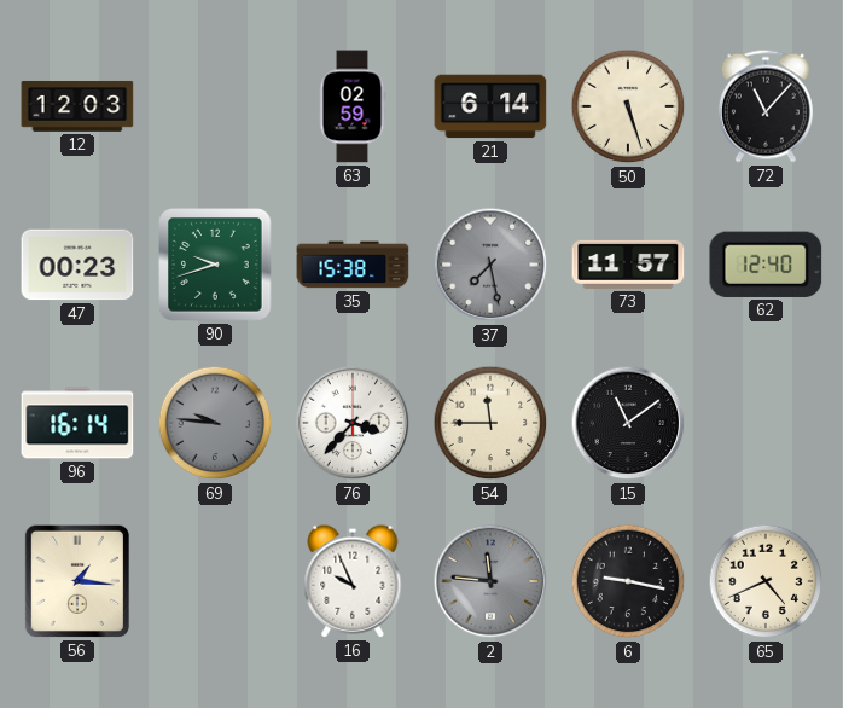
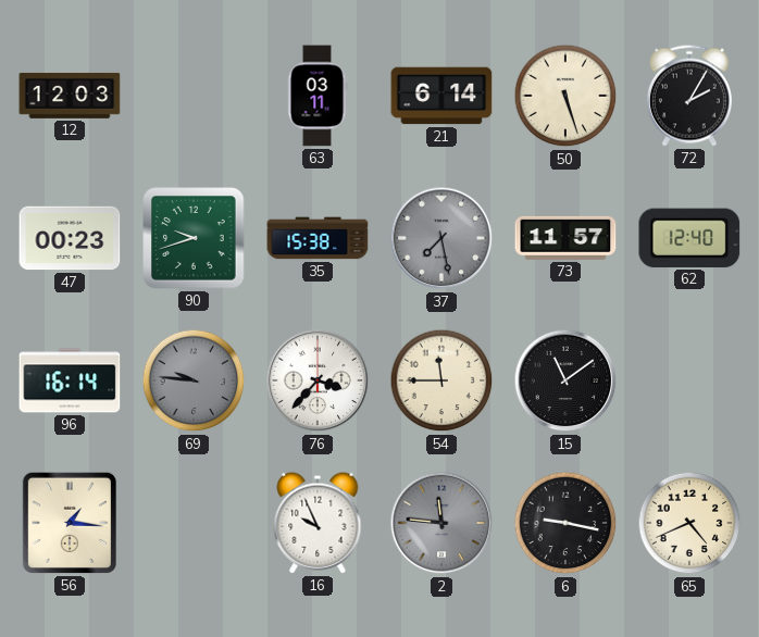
63: 02:59 -> 03:11 (318, 96)
72: 11:07 -> 2:05 (689, 96)
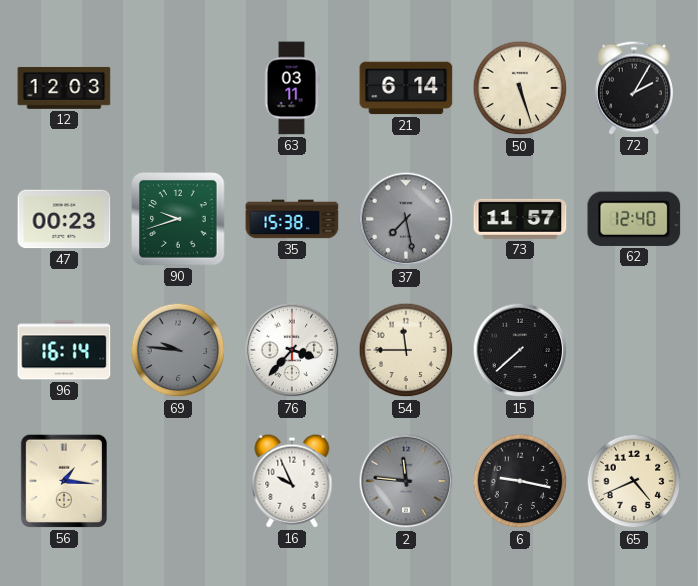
15: 11:09 -> 7:38 (520, 350)
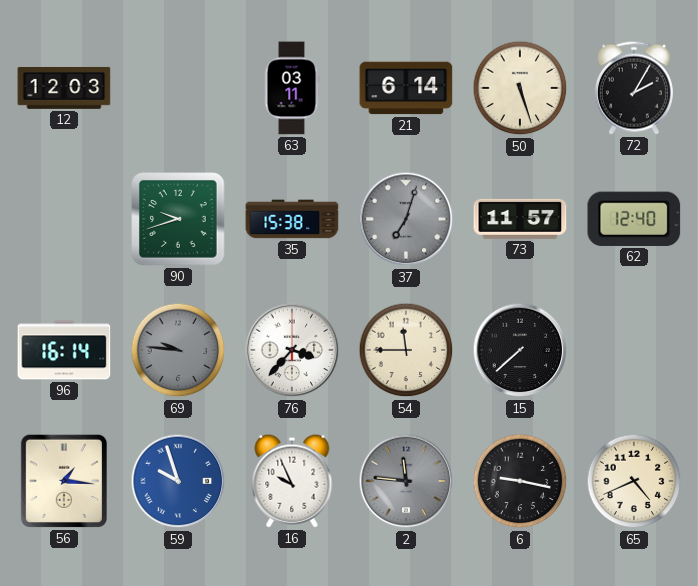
47: 00:23 -> none (64, 219)
37: 7:28 -> 7:03 (406, 219)
59: none -> 9:57 (178, 481)
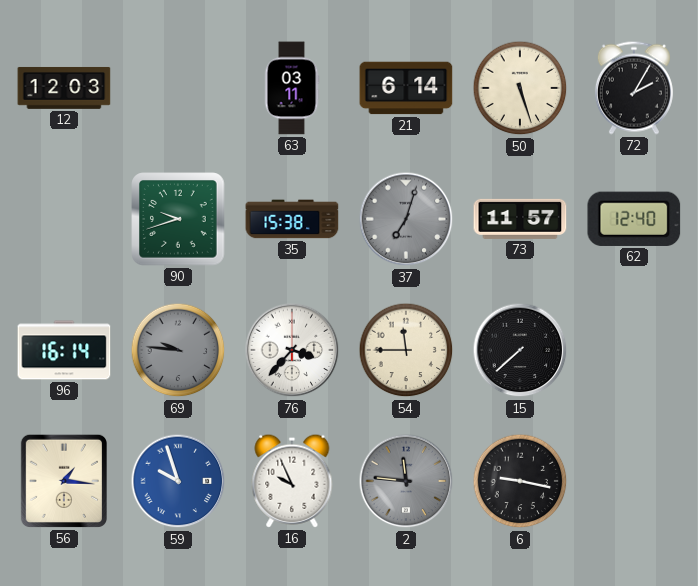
65: 4:41 -> none (634, 481)
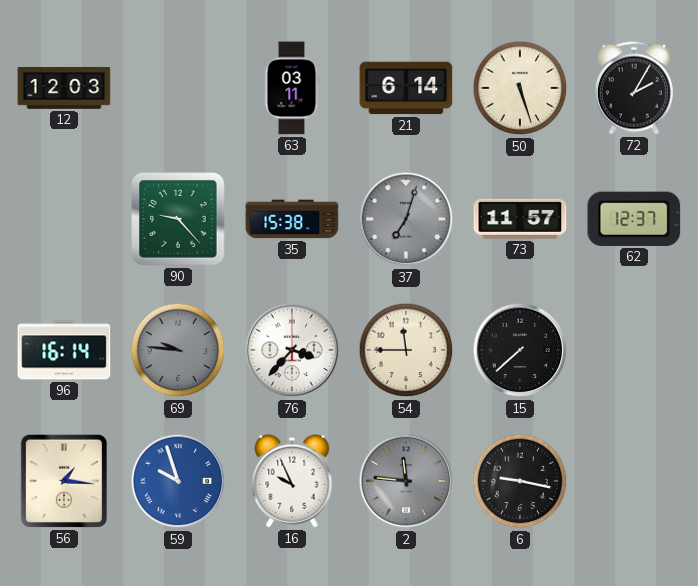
90: 9:42 -> 9:23 (178, 219)
62: 12:40 -> 12:37 (634, 219)
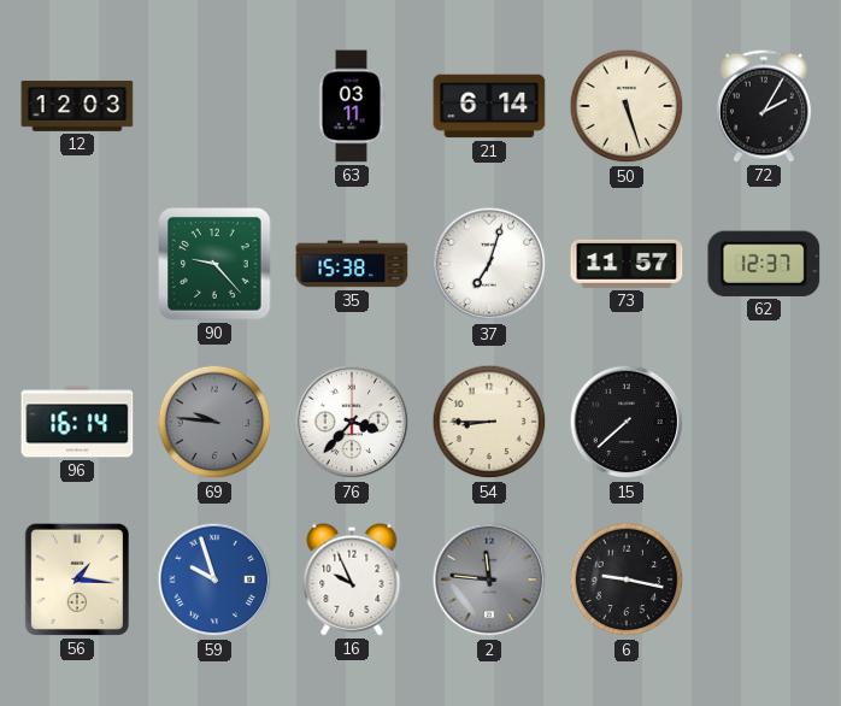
37 dial: grey -> white (489, 264)
54: 11:45 -> 8:45 (489, 422)
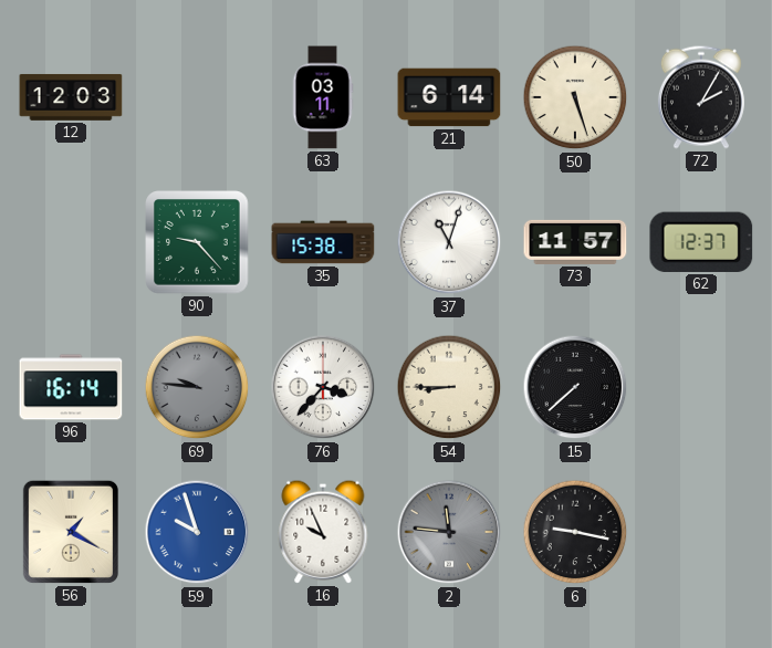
37: 7:03 -> 11:03 (449, 242)
56: 1:16 -> 1:20 (71, 532)
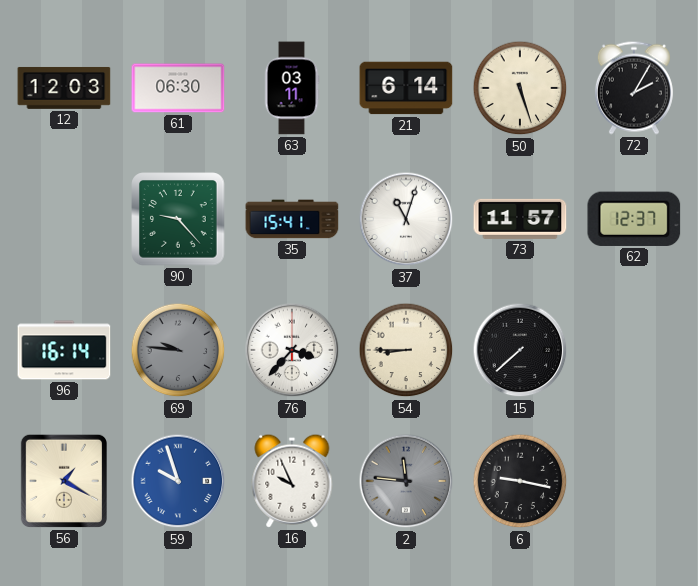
61: none -> 06:30 (178, 88)
35: 15:38 -> 15:41 (292, 219)
